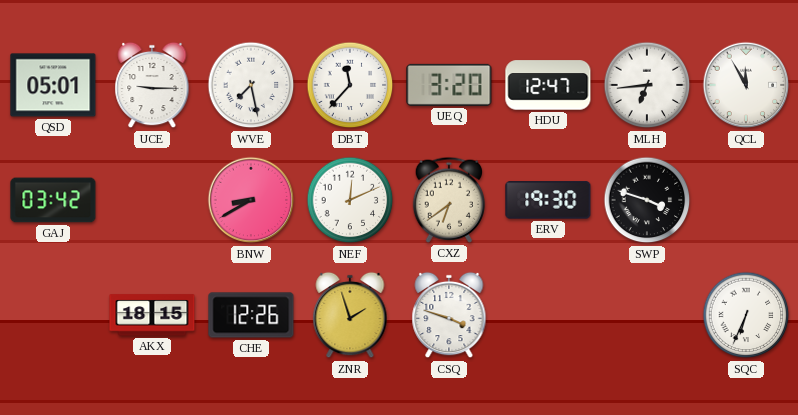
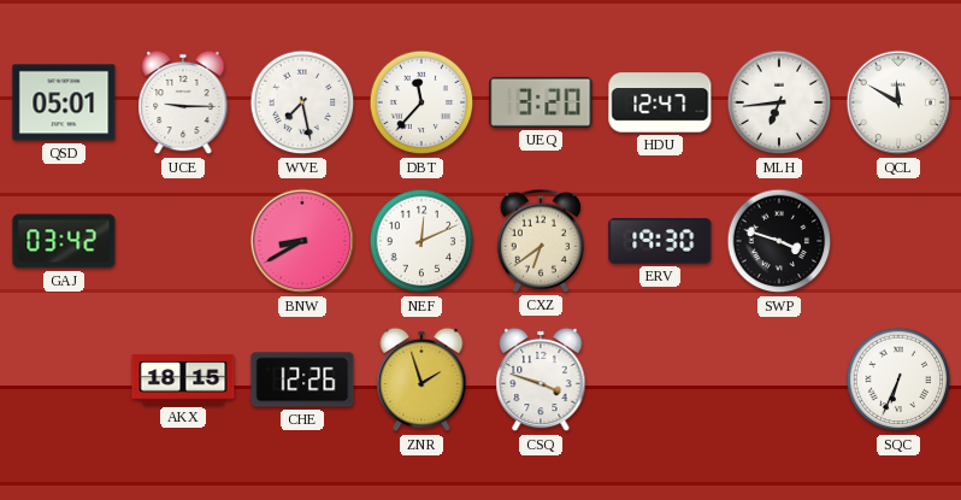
QCL: 11:55 -> 11:50 (898, 102)
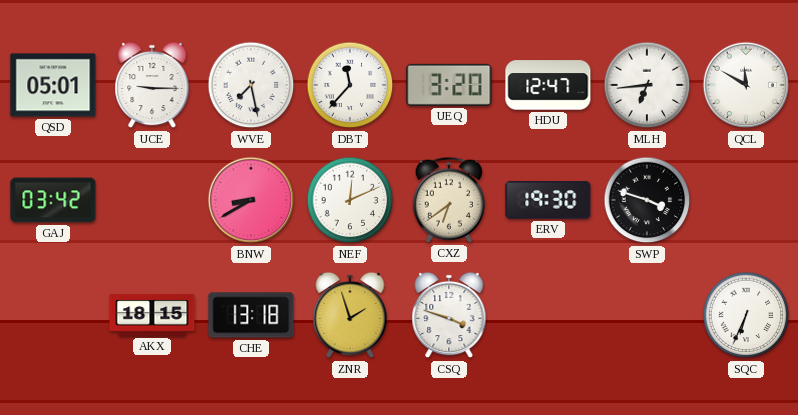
CHE: 12:26 -> 13:18 (251, 315)
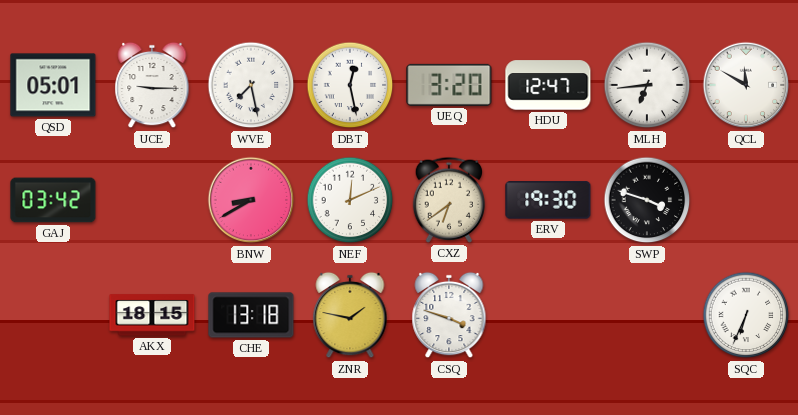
DBT: 11:37 -> 12:28 (350, 85)
ZNR: 1:57 -> 1:47 (350, 315)
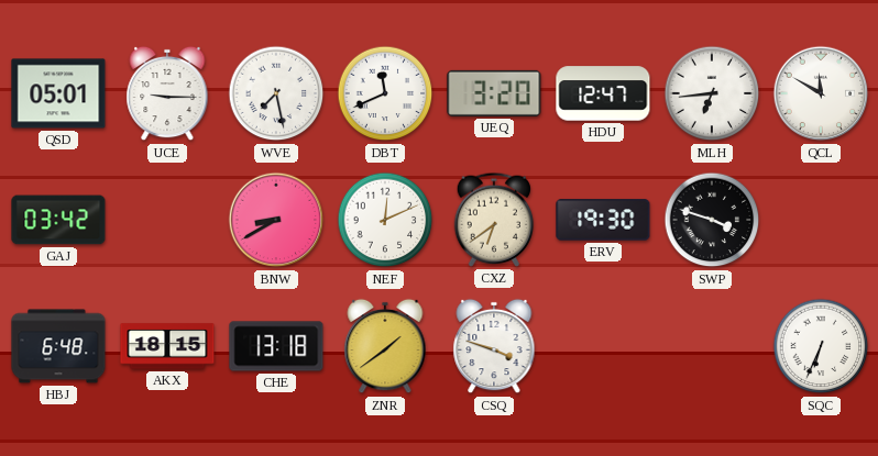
DBT: 12:28 -> 11:41 (385, 93)
HBJ: none -> 6:48 (58, 346)
ZNR: 1:47 -> 1:39 (385, 346)
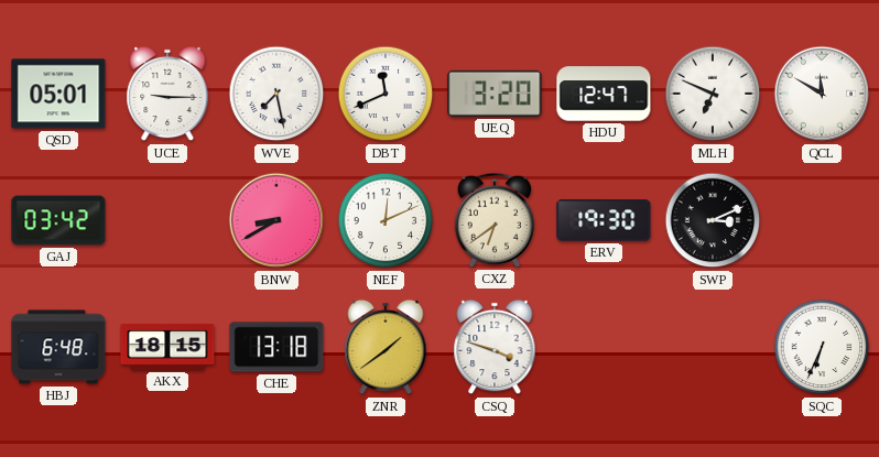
MLH: 6:44 -> 6:49 (713, 94)
SWP: 3:48 -> 3:11 (713, 220)
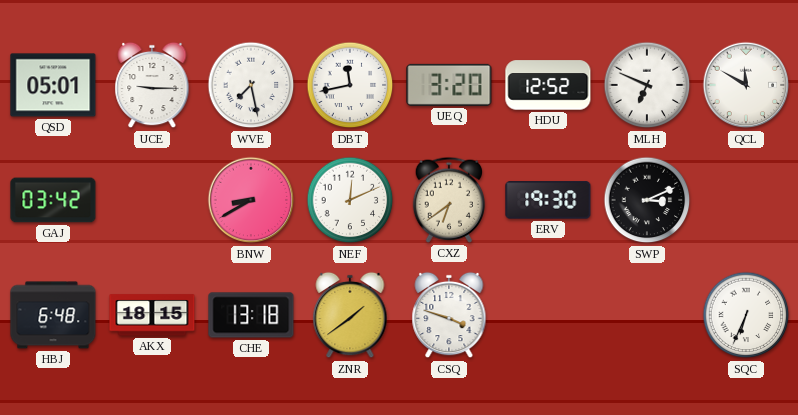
DBT: 11:41 -> 11:43 (350, 85)
HDU: 12:47 -> 12:52 (548, 85)
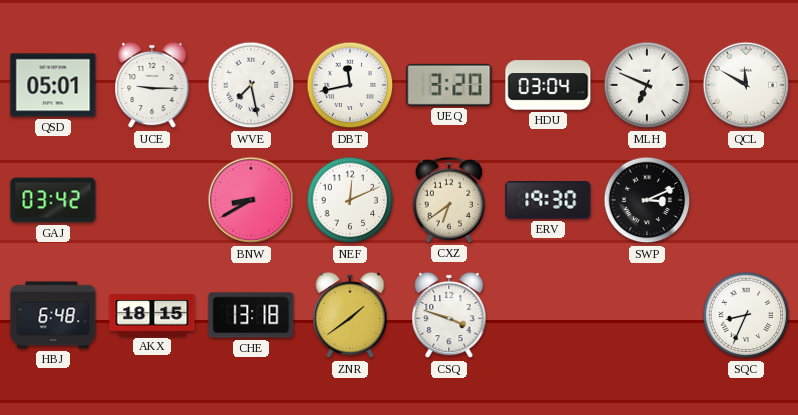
HDU: 12:52 -> 03:04 (548, 85)
SQC: 6:34 -> 8:34 (746, 315)
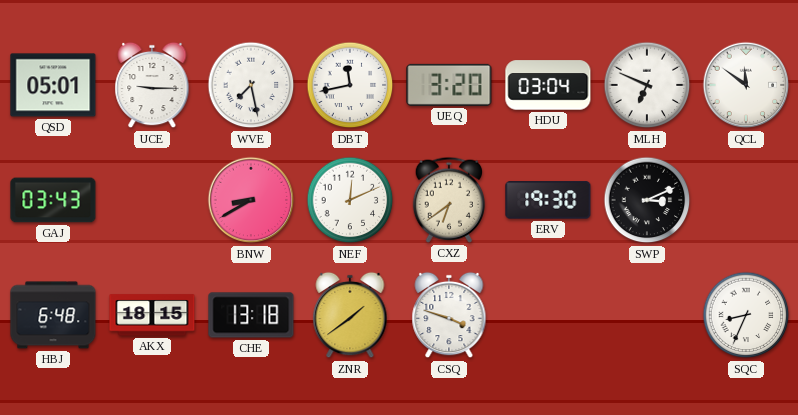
QCL: 11:50 -> 11:51 (746, 85)
GAJ: 03:42 -> 03:43 (53, 200)
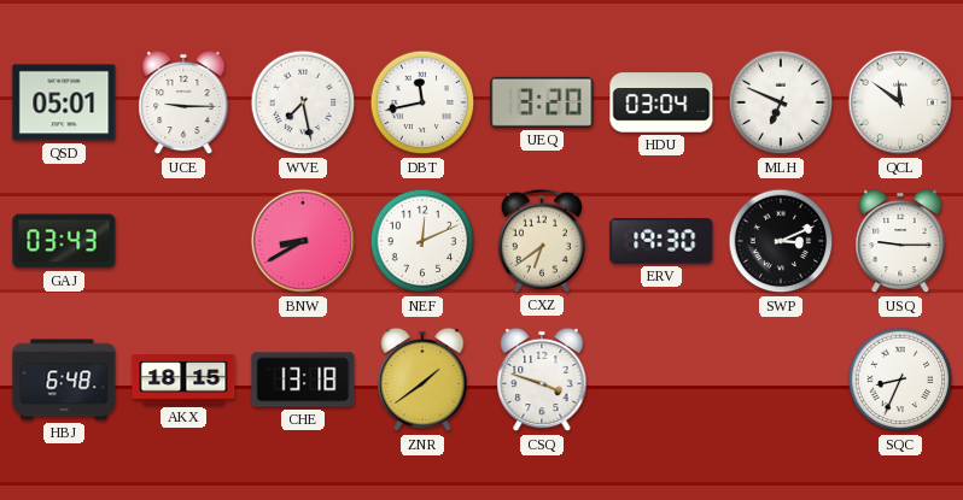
USQ: none -> 9:15 (900, 241)
